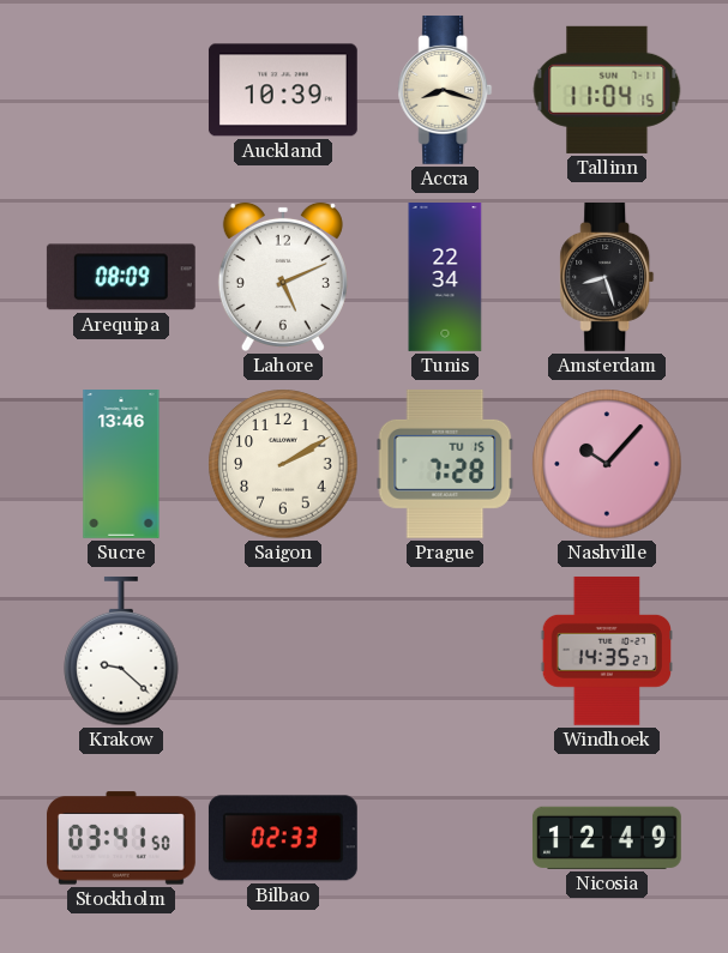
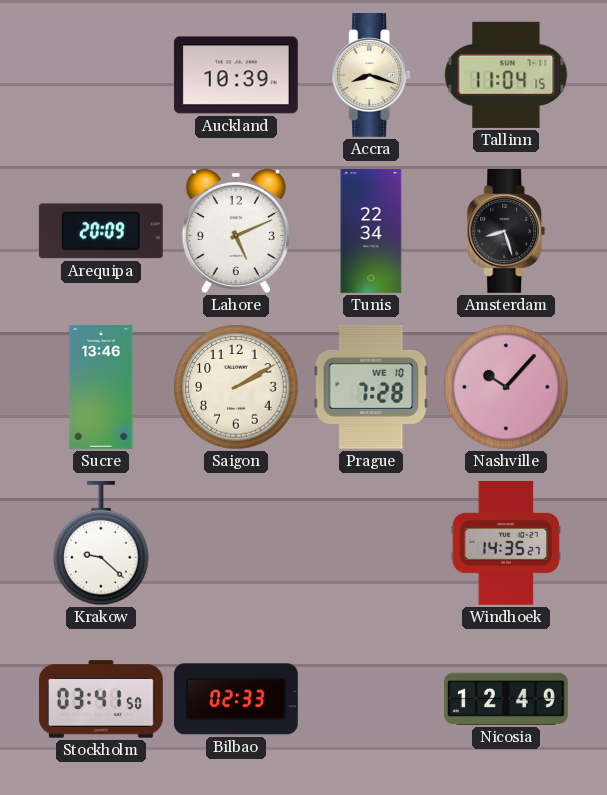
Arequipa: 08:09 -> 20:09 (101, 231)
Prague date: TU 15 -> WE 10 (371, 387)
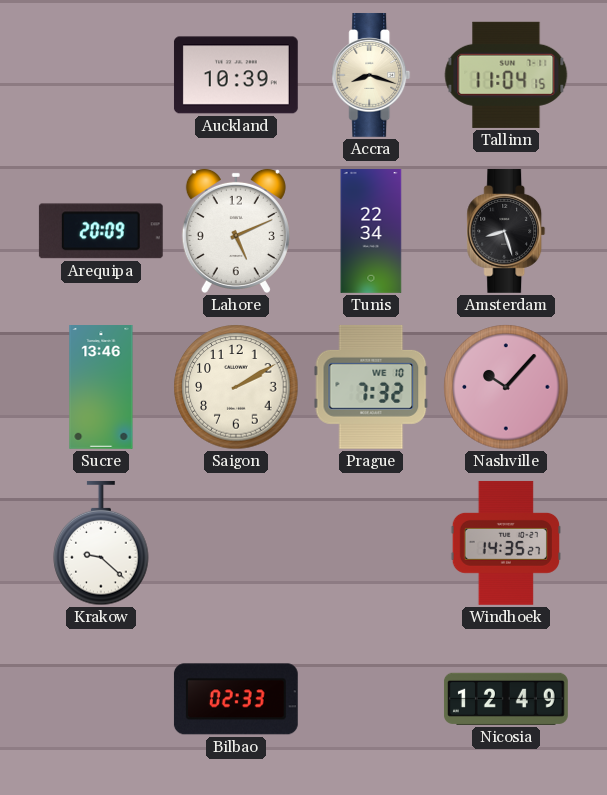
Prague: 7:28 -> 7:32 (371, 387)
Stockholm: 03:41 -> none (101, 699)
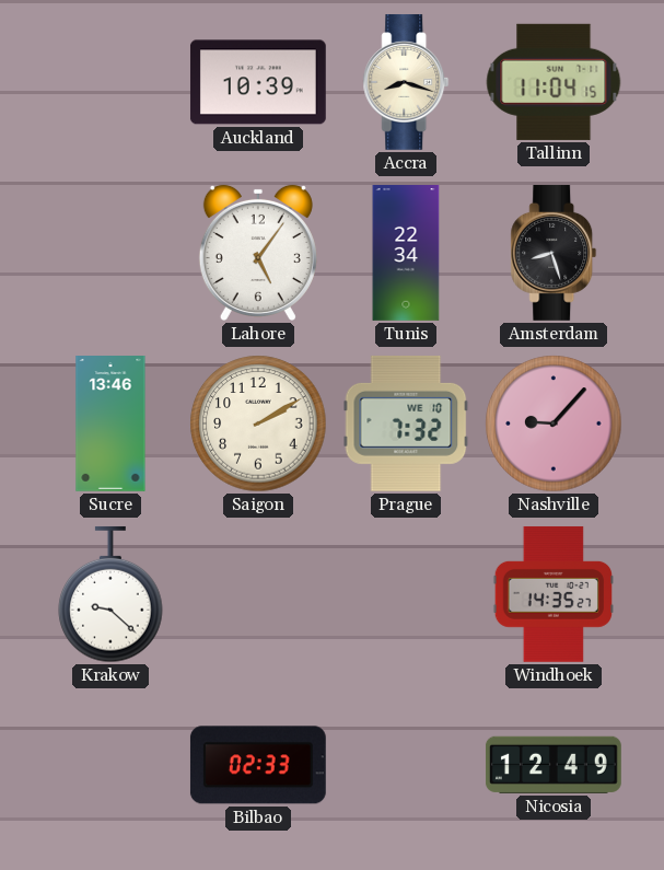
Arequipa: 20:09 -> none (101, 231)
Lahore: 5:11 -> 5:06 (258, 253)
Nashville: 10:07 -> 9:07 (554, 424)
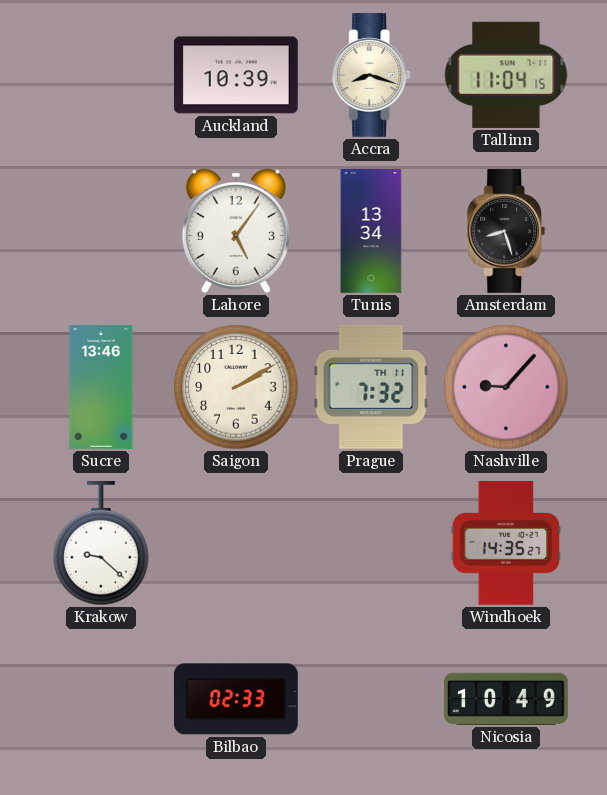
Tunis: 22:34 -> 13:34 (371, 232)
Prague date: WE 10 -> TH 11 (371, 387)
Nicosia: 12:49 -> 10:49 (506, 699)
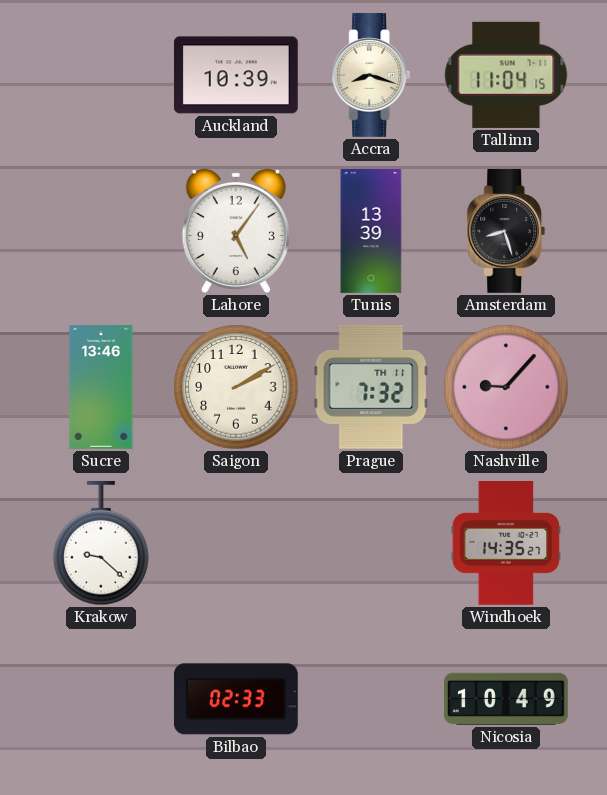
Tunis: 13:34 -> 13:39 (371, 232)
